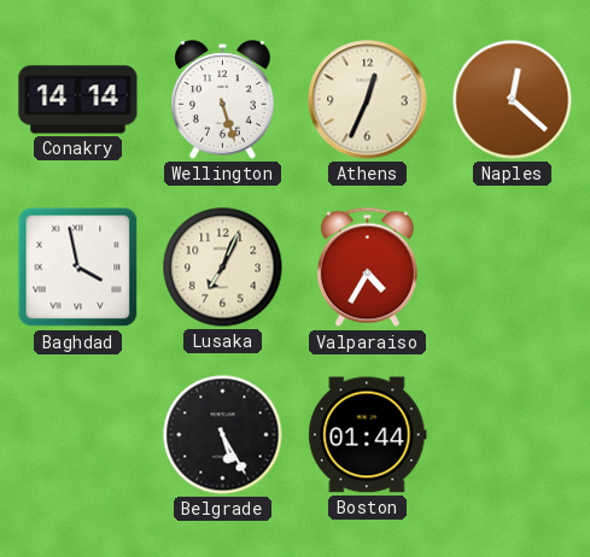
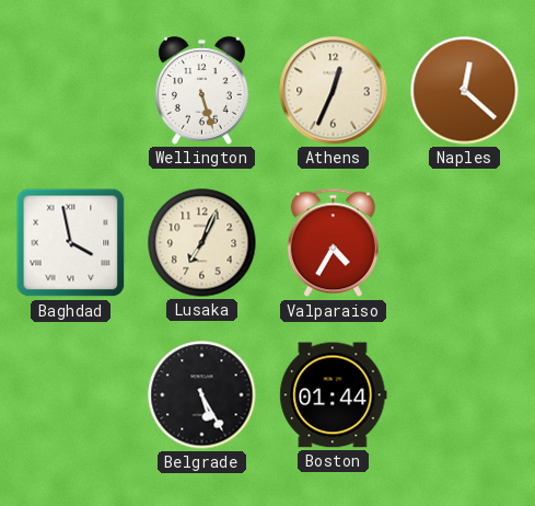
Conakry: 14:14 -> none (78, 100)
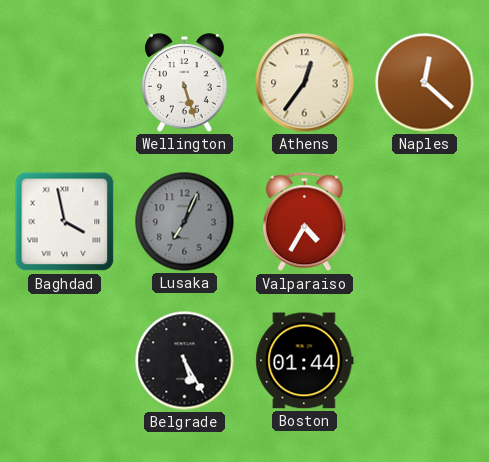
Athens: 12:34 -> 12:36 (305, 83)
Lusaka dial: cream -> grey (185, 222)
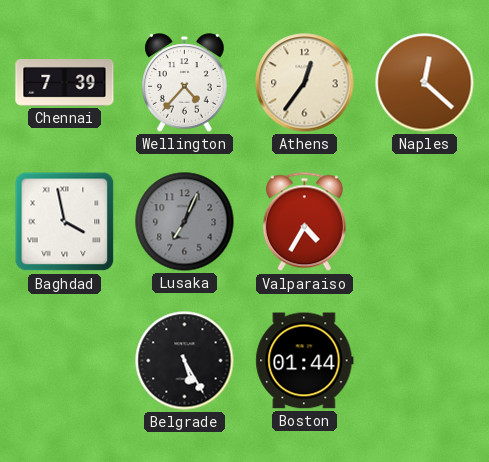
Chennai: none -> 7:39 (65, 83)
Wellington: 5:27 -> 4:37 (185, 83)
